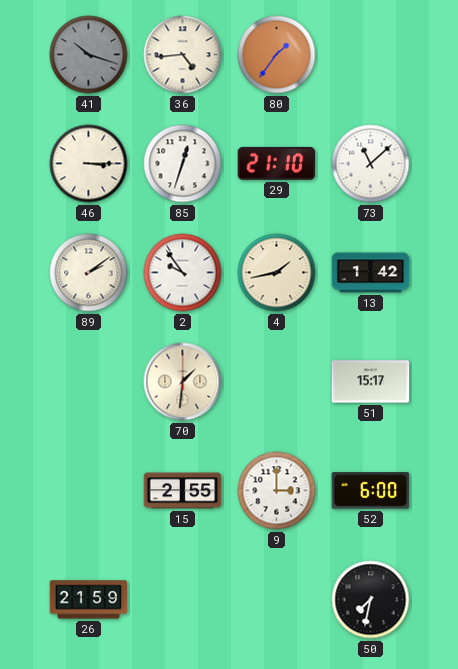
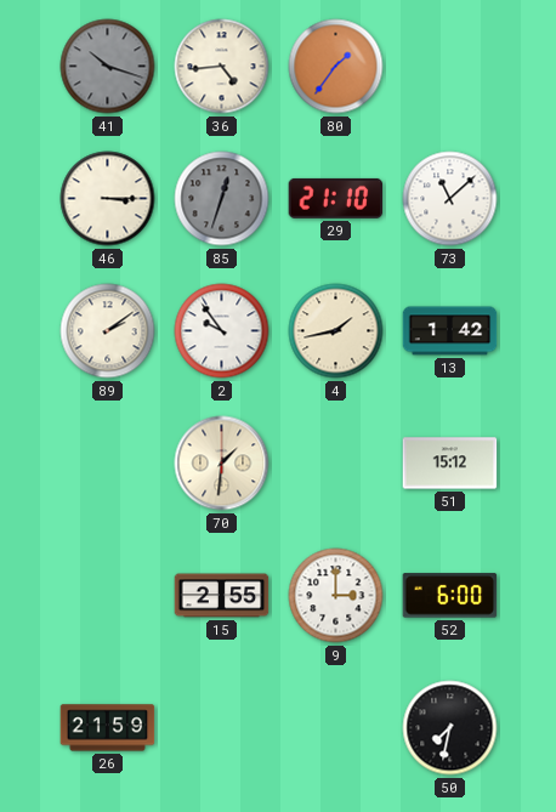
85 dial: white -> grey (222, 199)
51: 15:17 -> 15:12 (450, 464)
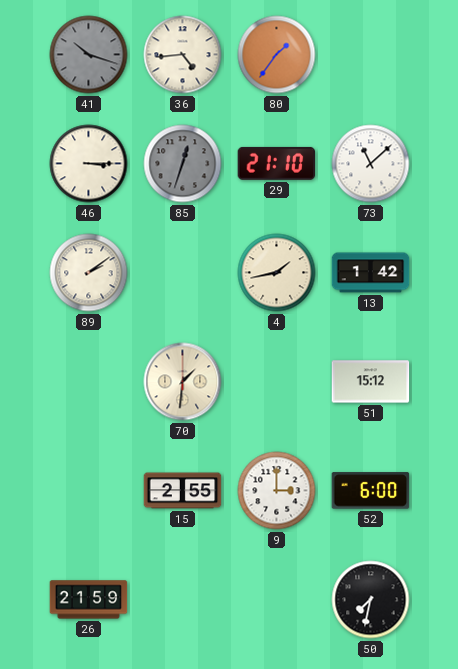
2: 9:54 -> none (222, 331)
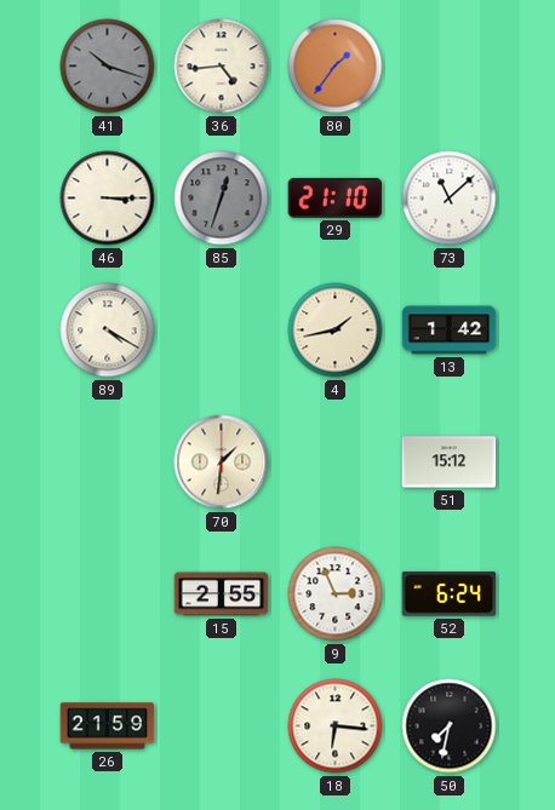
89: 2:09 -> 4:20 (108, 331)
9: 3:00 -> 2:56 (336, 594)
52: 6:00 -> 6:24 (450, 594)
18: none -> 6:16 (336, 726)
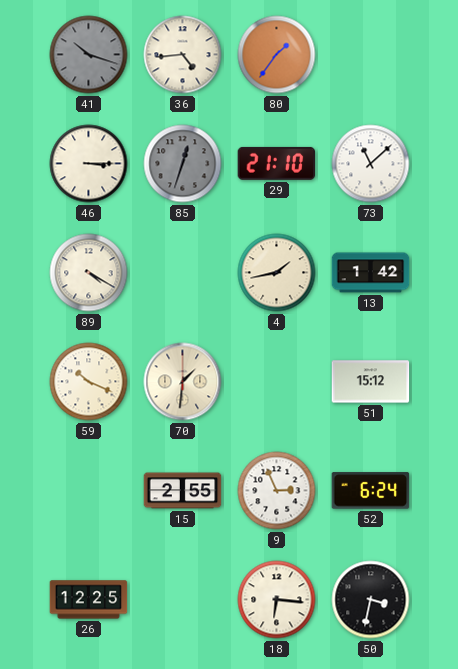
59: none -> 10:19 (89, 382)
26: 21:59 -> 12:25 (89, 600)
50: 7:32 -> 3:32 (371, 600)
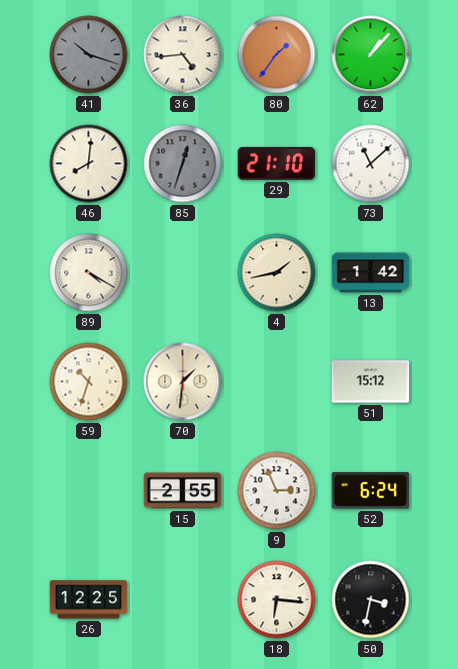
62: none -> 1:07 (371, 55)
46: 3:15 -> 8:01 (89, 164)
59: 10:19 -> 10:33 (89, 382)
